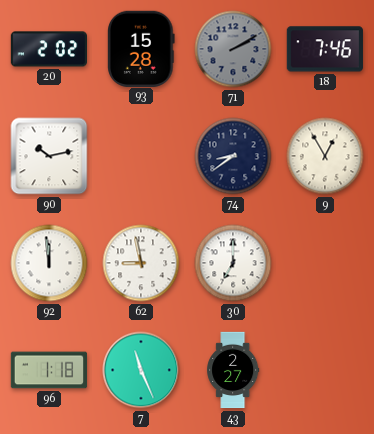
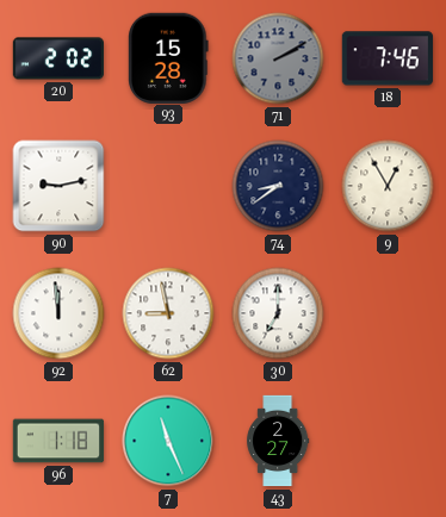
90: 10:13 -> 9:13 (58, 186)
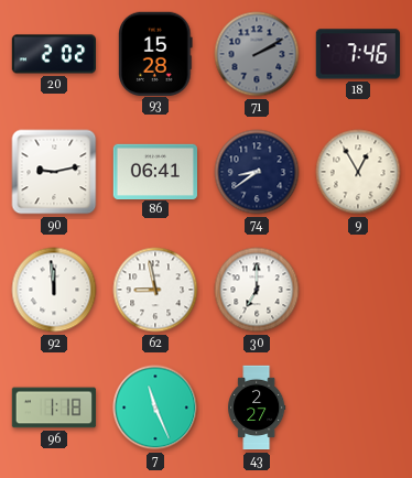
86: none -> 06:41 (154, 171)
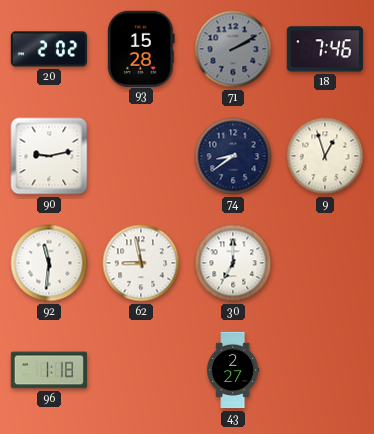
86: 06:41 -> none (154, 171)
9: 12:55 -> 12:57 (325, 156)
92: 11:59 -> 11:31 (49, 263)
7: 11:26 -> none (155, 408)
